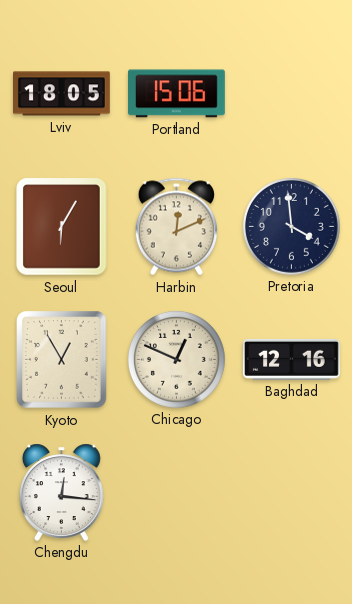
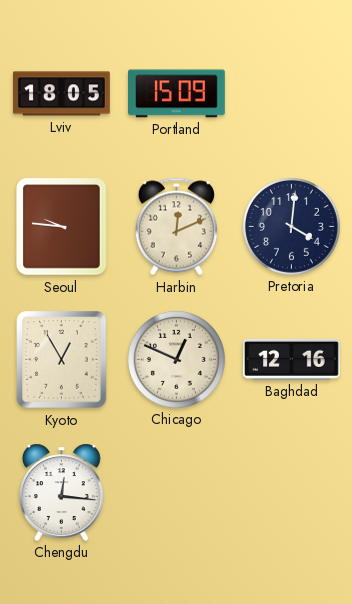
Portland: 15:06 -> 15:09 (177, 94)
Seoul: 6:05 -> 9:46 (62, 227)
Pretoria: 3:59 -> 4:01 (291, 226)
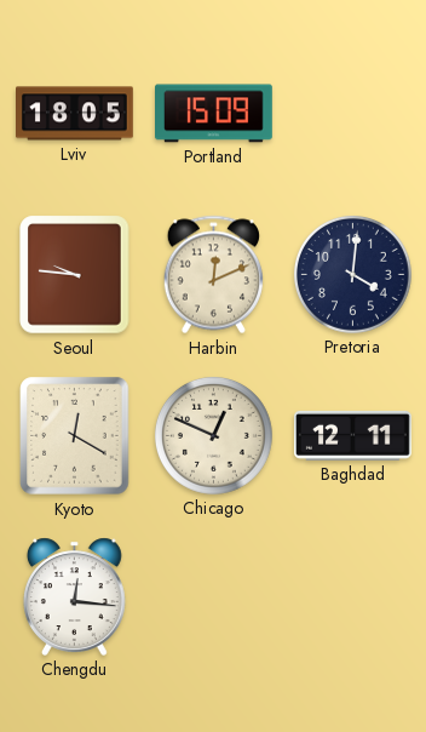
Kyoto: 12:55 -> 12:20 (75, 436)
Baghdad: 12:16 -> 12:11 (353, 435)
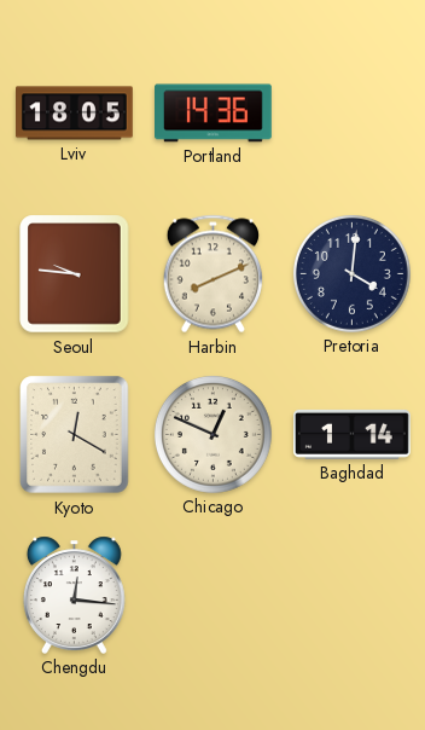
Portland: 15:09 -> 14:36 (214, 114)
Harbin: 12:11 -> 8:11 (212, 274)
Baghdad: 12:11 -> 1:14 (353, 434)
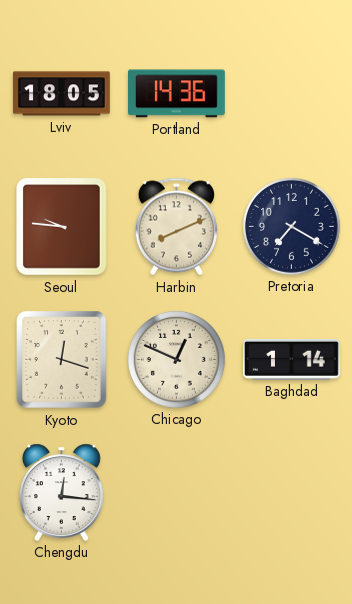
Pretoria: 4:01 -> 7:20 (291, 226)
Kyoto: 12:20 -> 12:18 (62, 360)
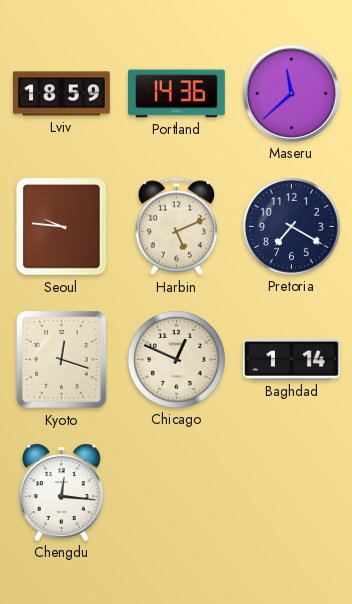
Lviv: 18:05 -> 18:59 (62, 94)
Maseru: none -> 11:38 (291, 93)
Harbin: 8:11 -> 5:11 (176, 227)
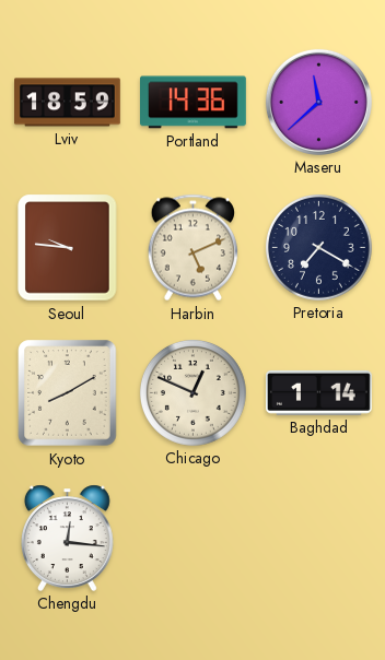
Kyoto: 12:18 -> 8:10 (68, 393)
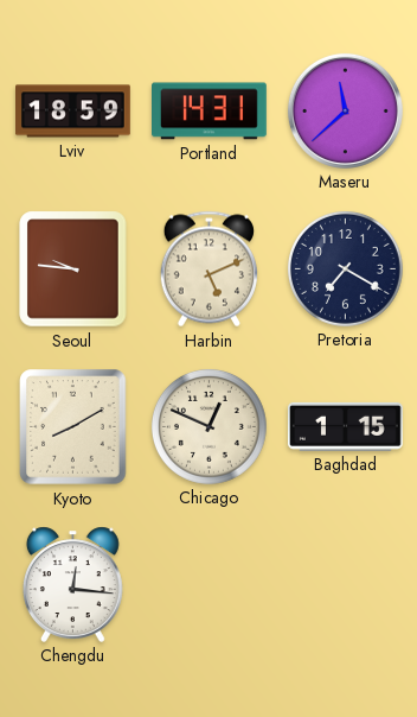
Portland: 14:36 -> 14:31 (210, 112)
Baghdad: 1:14 -> 1:15 (346, 426)
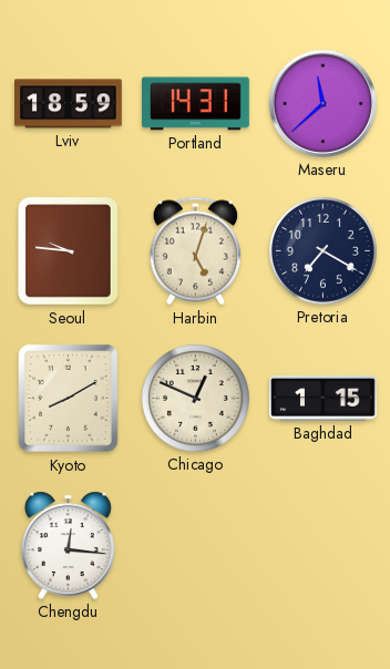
Harbin: 5:11 -> 5:03 (195, 251)
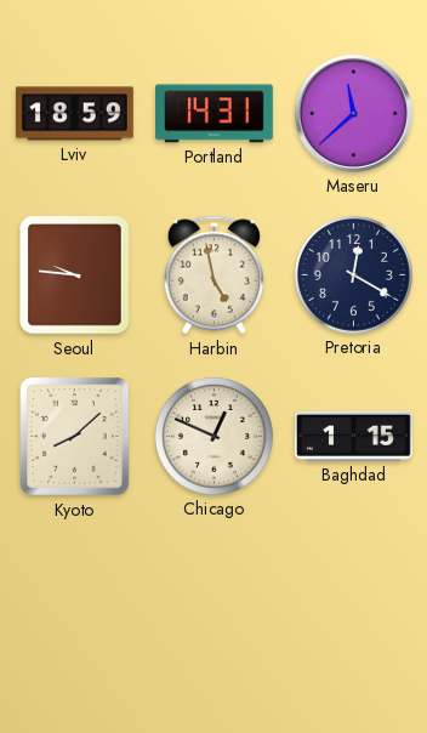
Harbin: 5:03 -> 4:58 (213, 275)
Pretoria: 7:20 -> 12:20 (353, 274)
Kyoto: 8:10 -> 8:08 (75, 437)
Chengdu: 12:16 -> none (68, 545)
